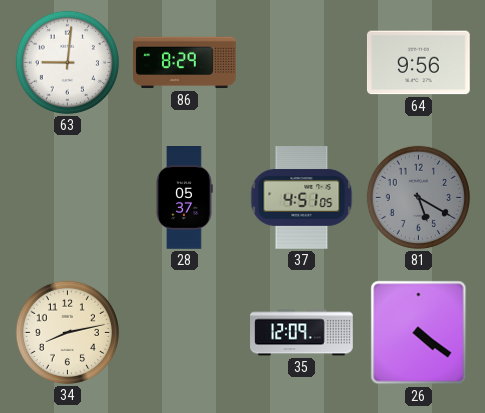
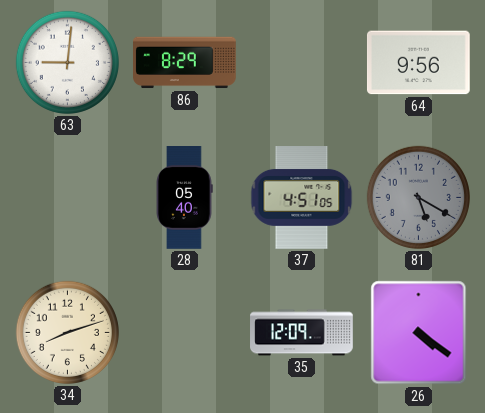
28: 05:37 -> 05:40 (184, 198)
34: 8:13 -> 8:12 (67, 332)
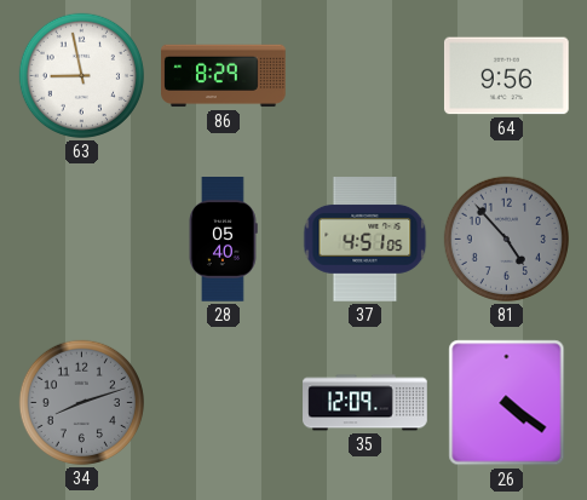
63: 9:01 -> 8:58 (81, 75)
81: 5:20 -> 4:53 (506, 238)
34 dial: cream -> grey (81, 402)
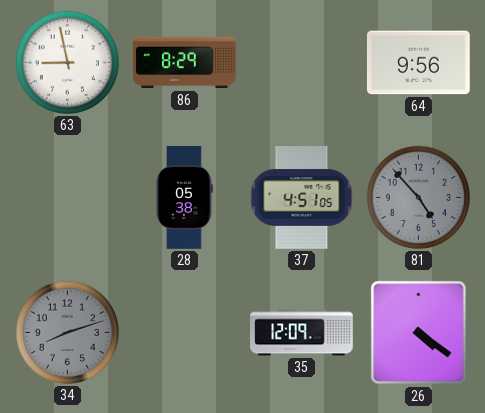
28: 05:40 -> 05:38 (184, 198)
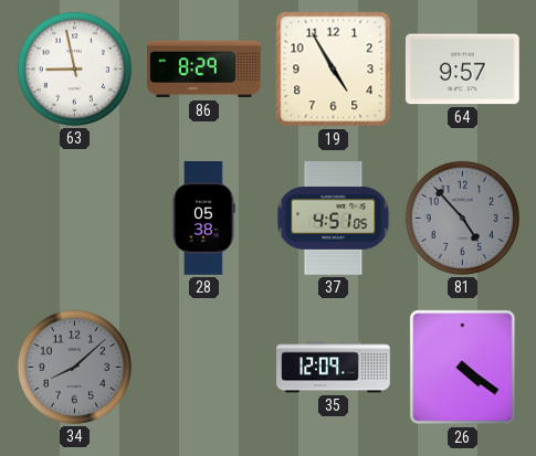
19: none -> 4:55 (334, 70)
64: 9:56 -> 9:57 (462, 70)
34: 8:12 -> 8:08 (74, 367)
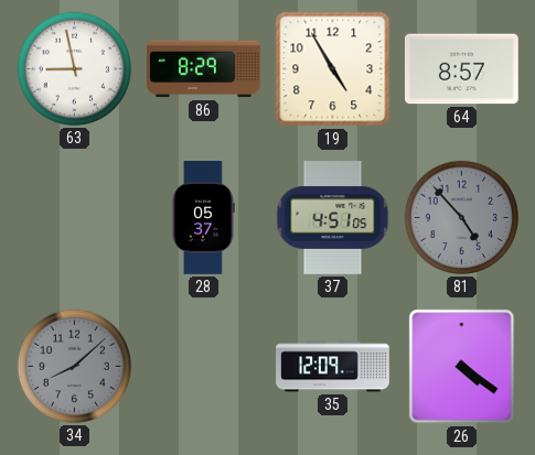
64: 9:57 -> 8:57 (461, 69)
28: 05:38 -> 05:37 (203, 218)
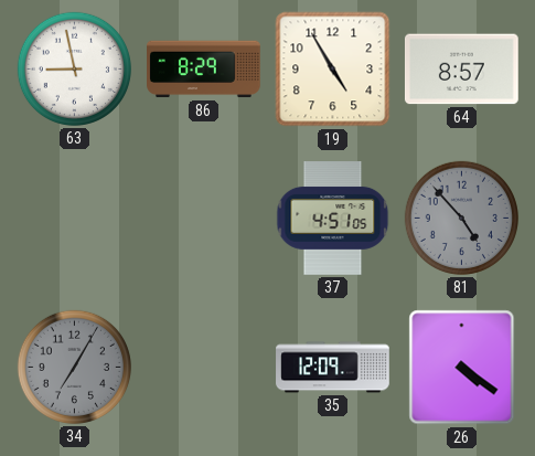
28: 05:37 -> none (203, 218)
34: 8:08 -> 7:05 (74, 367)
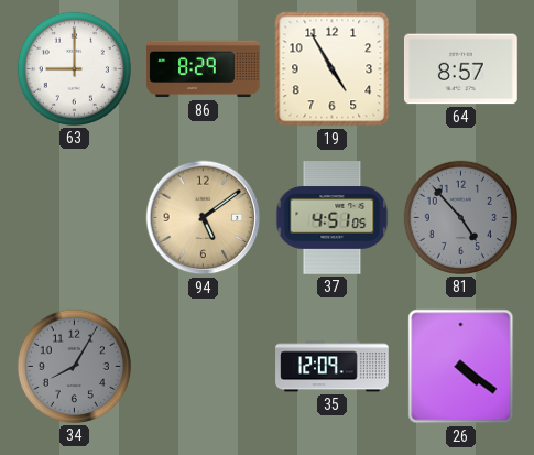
63: 8:58 -> 9:00 (74, 68)
94: none -> 5:09 (204, 218)
34: 7:05 -> 8:05 (74, 366)
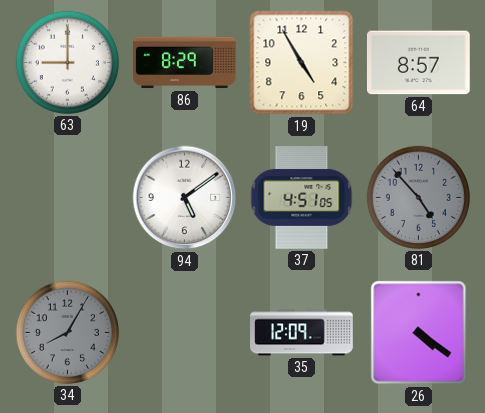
94 dial: champagne -> white (185, 198)
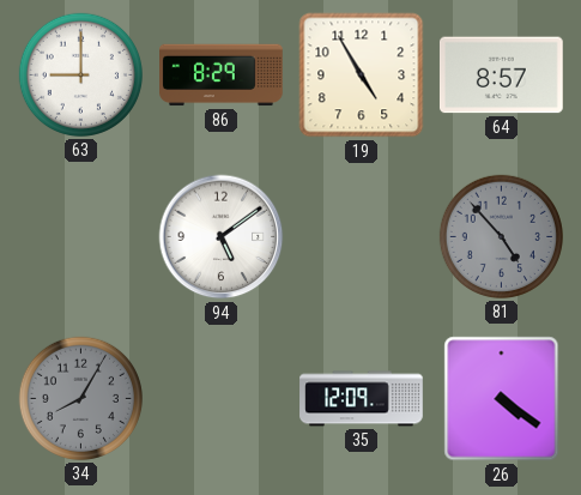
37: 4:51 -> none (302, 198)
